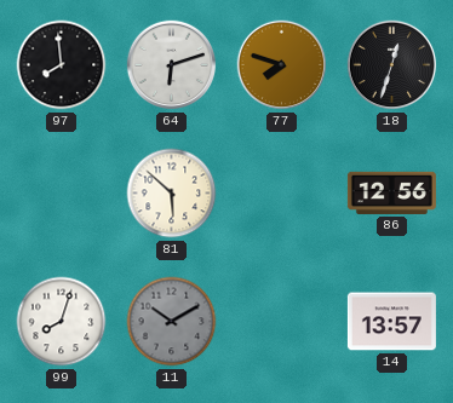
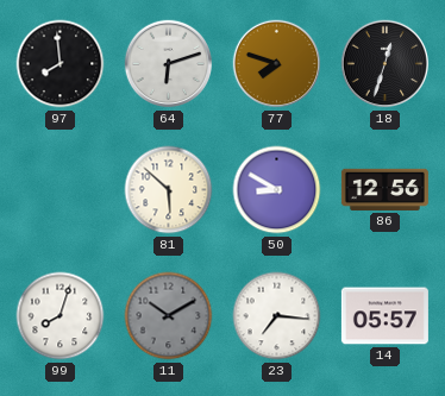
50: none -> 8:50 (277, 190)
23: none -> 7:16 (277, 316)
14: 13:57 -> 05:57 (384, 316)
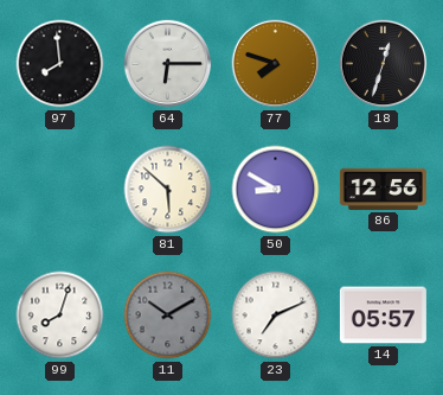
64: 6:12 -> 6:15 (168, 64)
23: 7:16 -> 7:11 (276, 316)
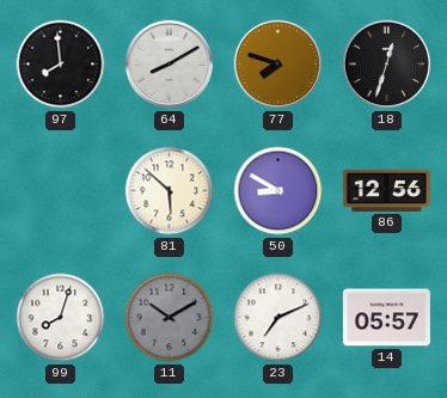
64: 6:15 -> 8:10 (170, 65)
